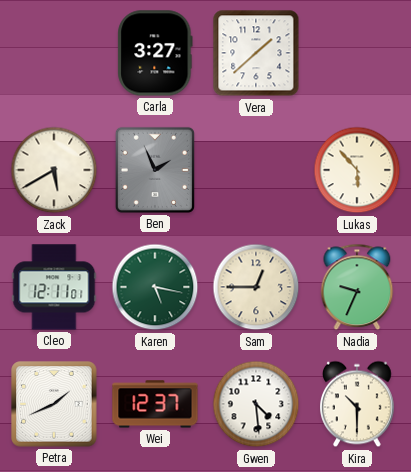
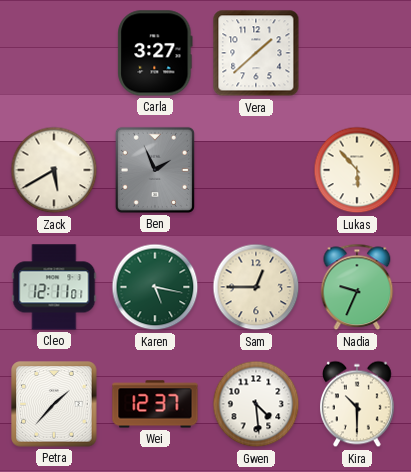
Petra: 1:41 -> 1:37 (54, 404)
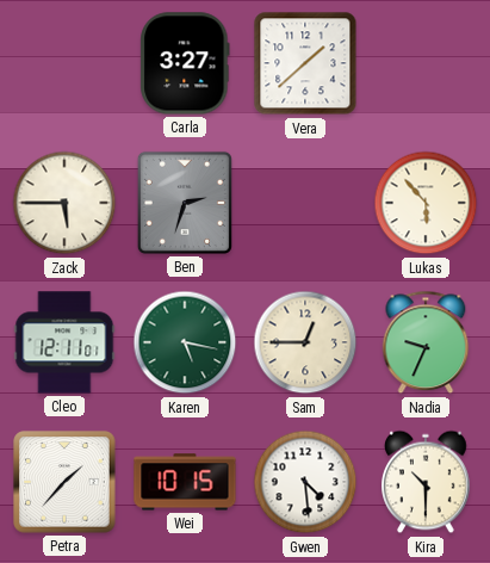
Zack: 5:40 -> 5:45 (64, 203)
Ben: 1:56 -> 2:33 (185, 203)
Wei: 12:37 -> 10:15 (185, 482)
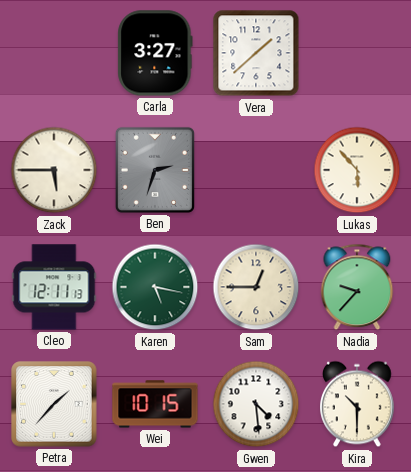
Cleo: 12:11:01 -> 12:11:13 (54, 287)
Nadia: 9:34 -> 9:37 (357, 287)
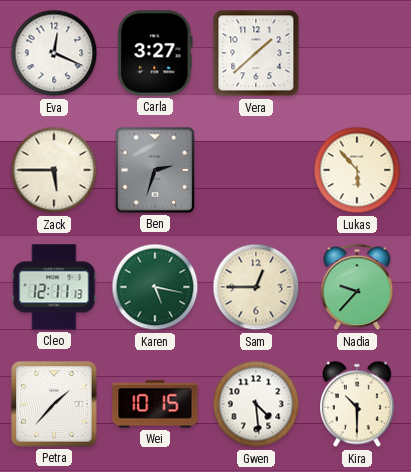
Eva: none -> 12:19 (54, 53)
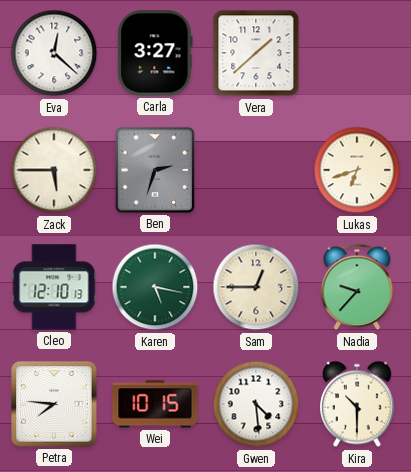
Eva: 12:19 -> 12:22 (54, 53)
Lukas: 5:53 -> 6:42 (357, 170)
Cleo: 12:11 -> 12:10 (54, 287)
Petra: 1:37 -> 7:46 (54, 404)
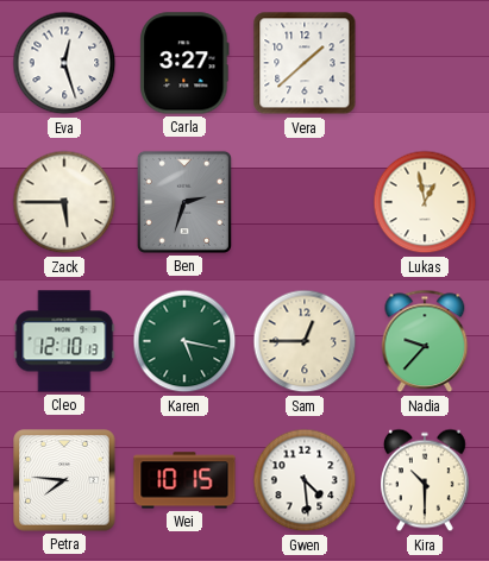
Eva: 12:22 -> 12:27 (64, 63)
Lukas: 6:42 -> 12:58 (425, 202)
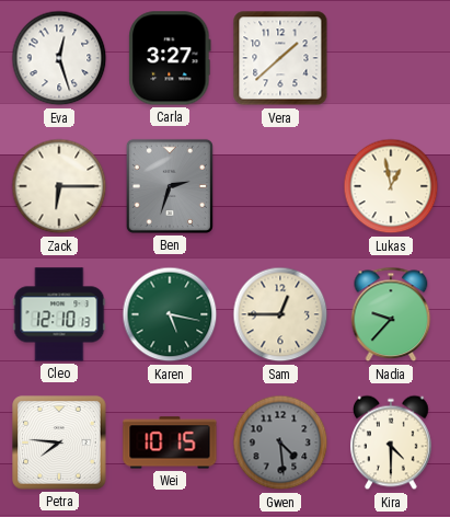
Zack: 5:45 -> 6:15 (59, 186)
Gwen dial: white -> grey (280, 443)
Kira: 10:30 -> 4:30 (392, 443)
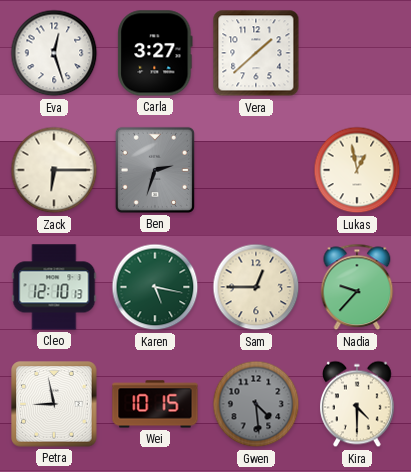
Petra: 7:46 -> 8:58 (54, 404)
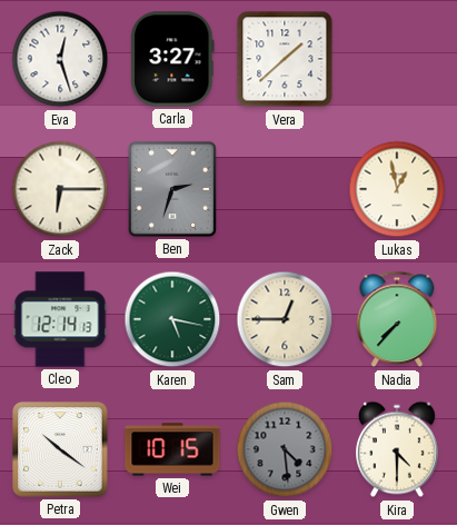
Cleo: 12:10 -> 12:14 (60, 319)
Nadia: 9:37 -> 7:37 (397, 319)
Petra: 8:58 -> 10:21 (60, 449)
